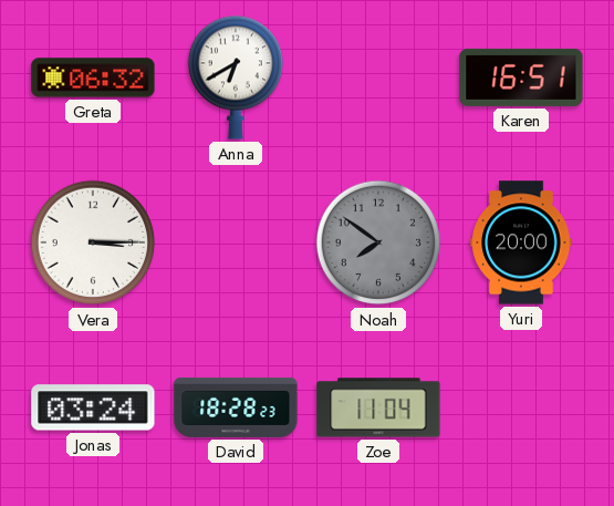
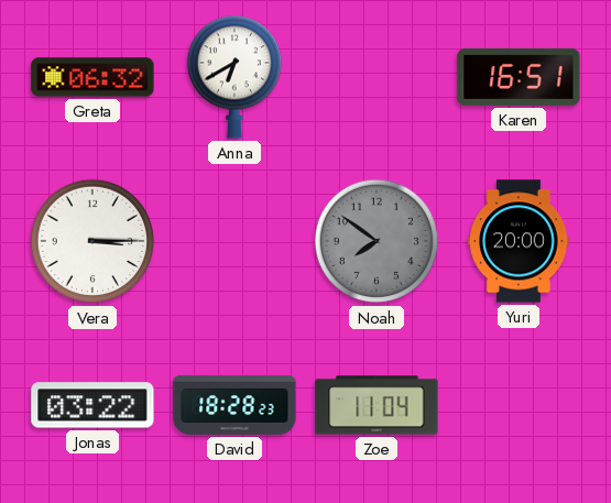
Jonas: 03:24 -> 03:22 (92, 405)
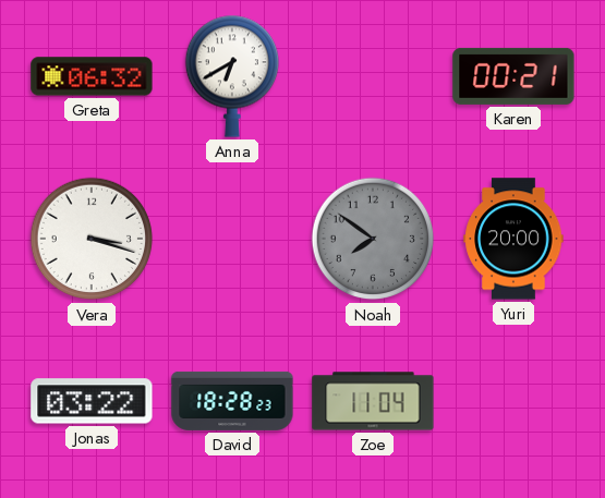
Karen: 16:51 -> 00:21 (513, 76)
Vera: 3:15 -> 3:18 (92, 239)
